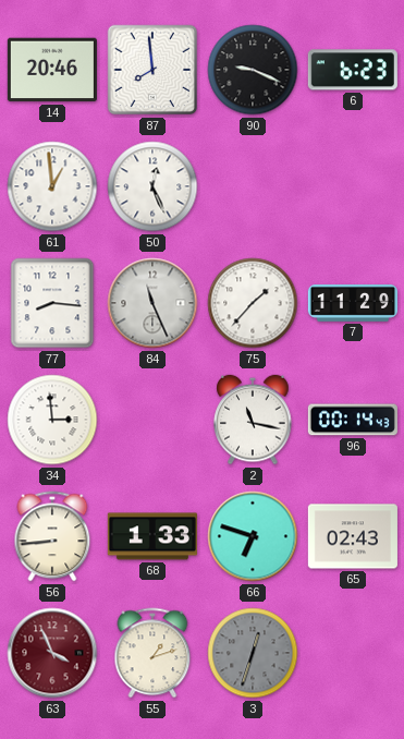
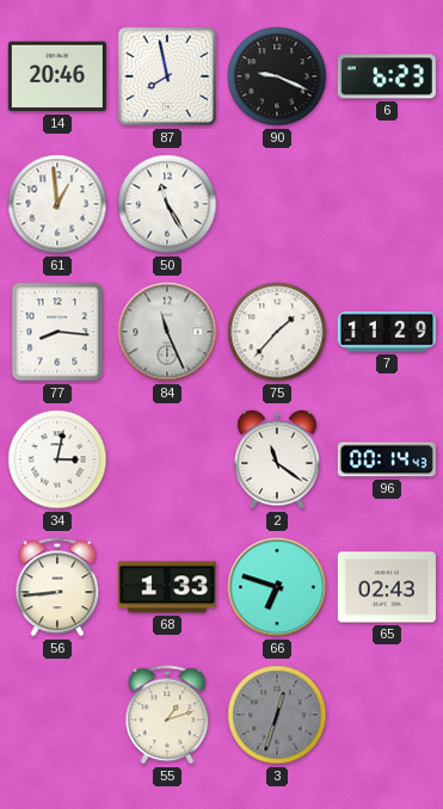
87: 7:59 -> 7:58 (167, 76)
50: 12:26 -> 11:25 (167, 204)
34: 2:59 -> 3:02 (57, 459)
2: 11:17 -> 11:21 (277, 459)
63: 3:56 -> none (52, 653)
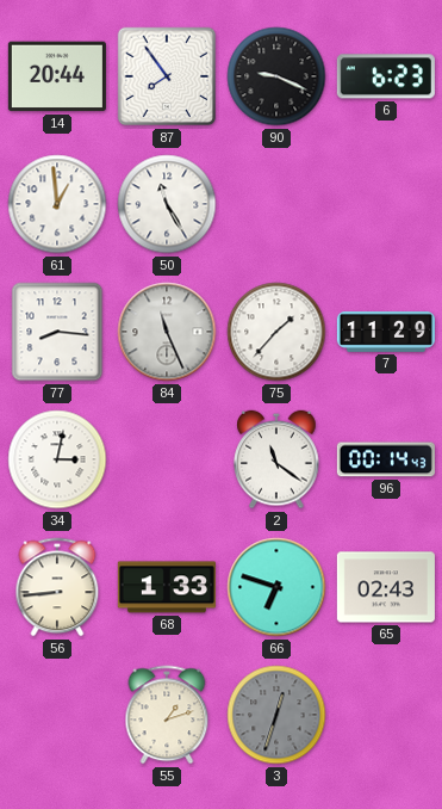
14: 20:46 -> 20:44 (57, 76)
87: 7:58 -> 7:54 (167, 76)
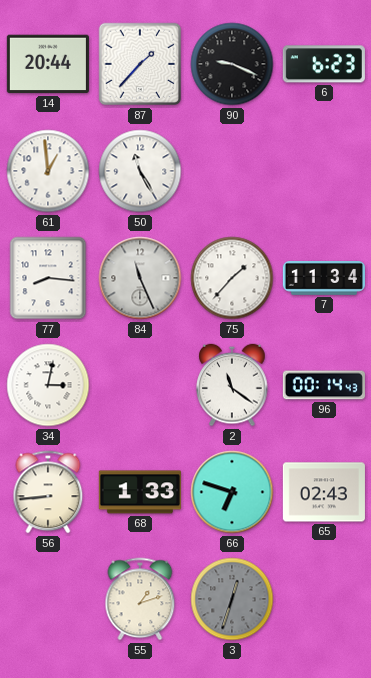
87: 7:54 -> 1:37 (140, 64)
7: 11:29 -> 11:34 (324, 279)
